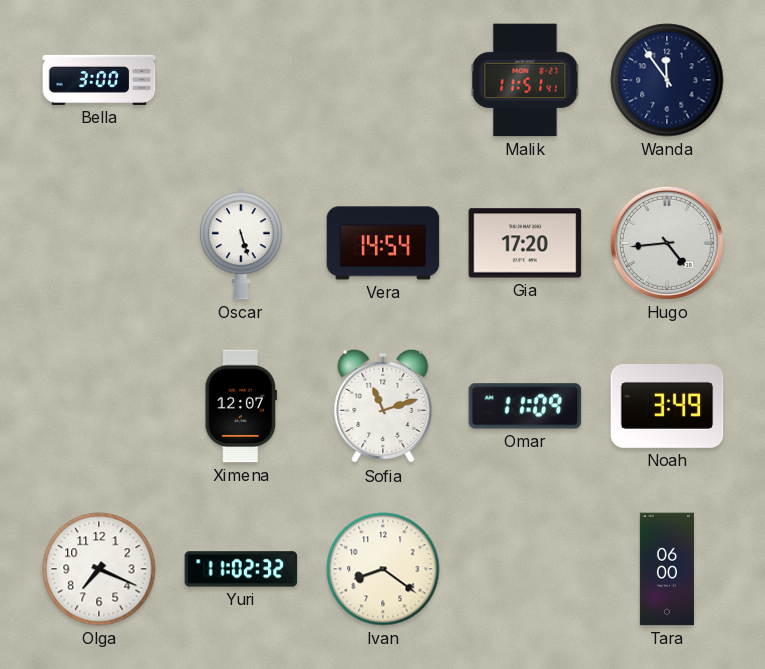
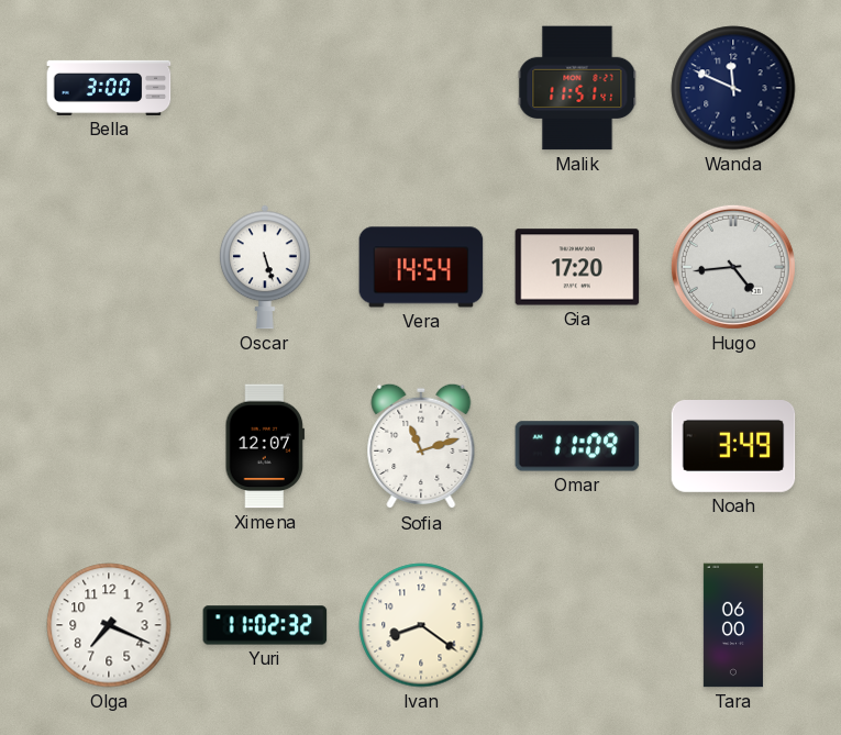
Wanda: 11:54 -> 11:49 (733, 88)
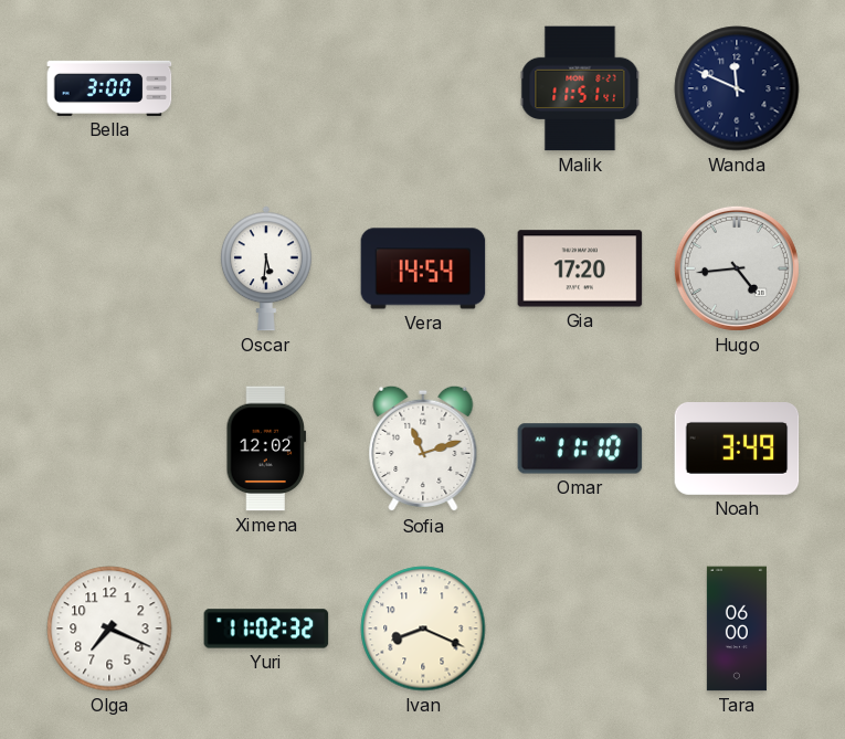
Oscar: 5:27 -> 5:31 (266, 268)
Ximena: 12:07 -> 12:02 (266, 448)
Omar: 11:09 -> 11:10 (580, 448)
Ivan: 8:21 -> 8:19 (423, 629)
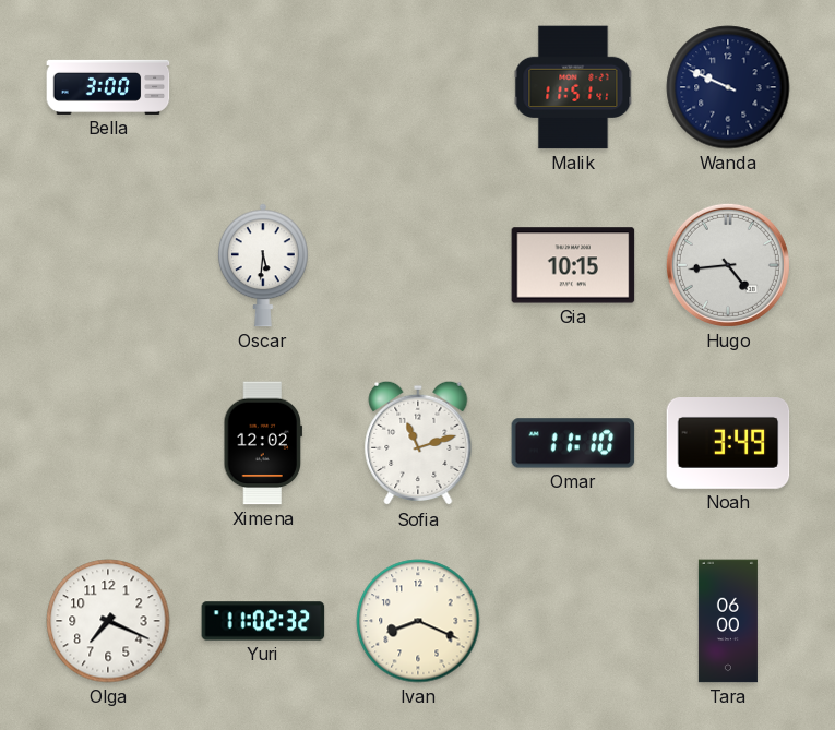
Wanda: 11:49 -> 9:49 (728, 87)
Vera: 14:54 -> none (423, 268)
Gia: 17:20 -> 10:15 (573, 265)
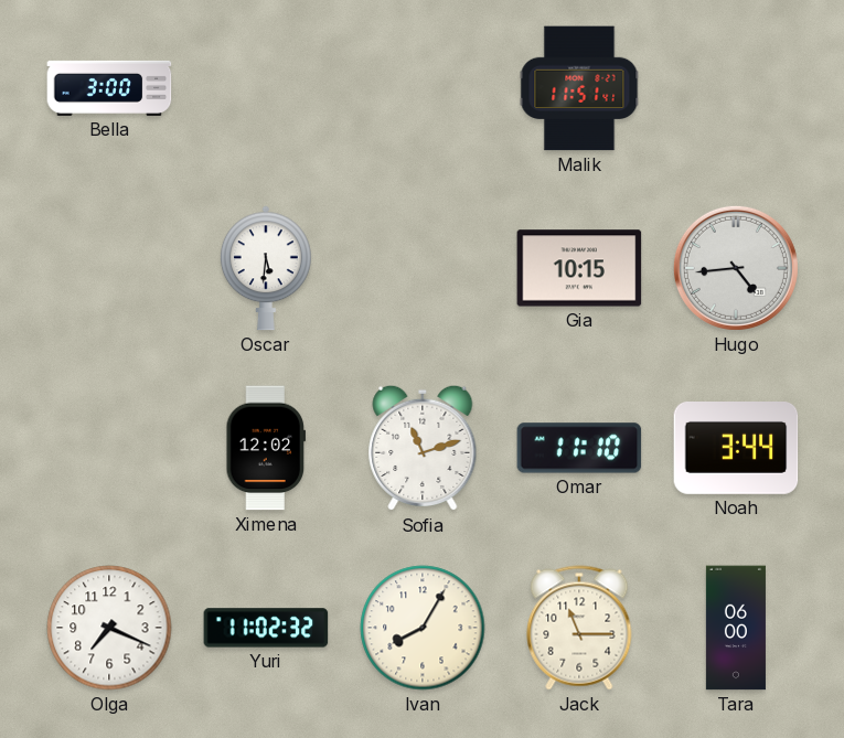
Wanda: 9:49 -> none (728, 87)
Noah: 3:49 -> 3:44 (736, 449)
Ivan: 8:19 -> 8:05 (423, 628)
Jack: none -> 11:15 (579, 628)
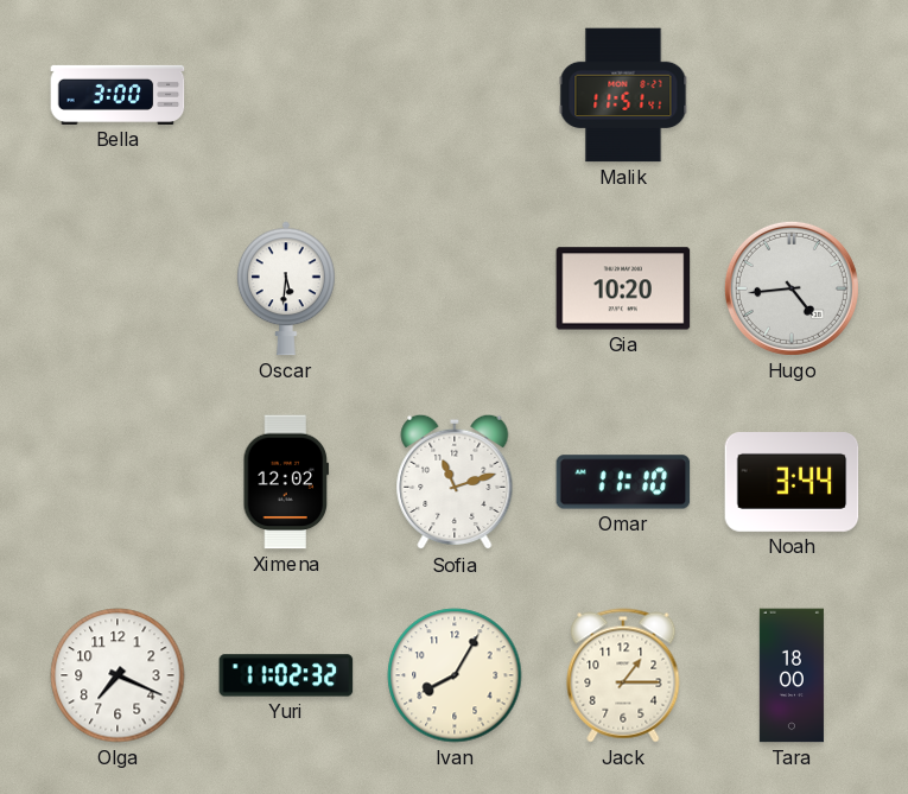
Gia: 10:15 -> 10:20 (623, 288)
Jack: 11:15 -> 1:15 (623, 675)
Tara: 06:00 -> 18:00 (792, 675)
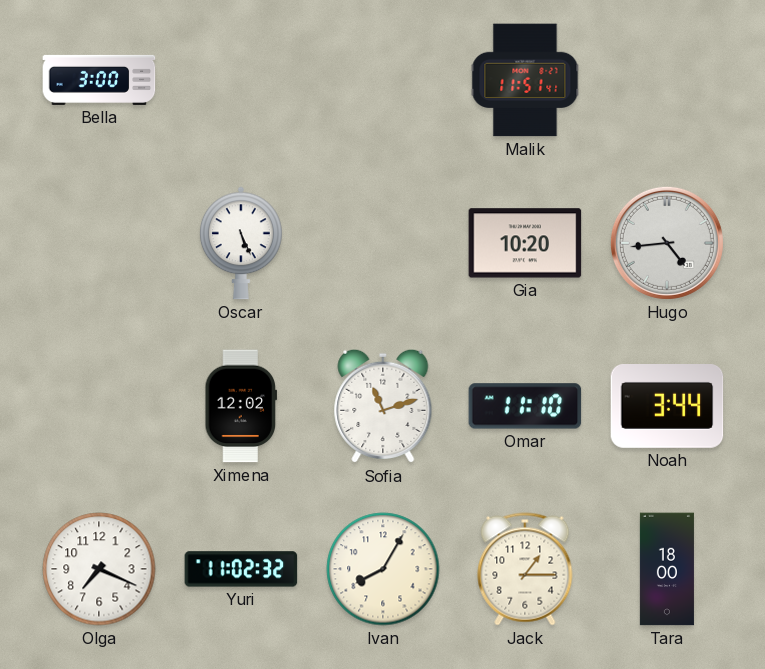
Oscar: 5:31 -> 5:26 (241, 243)
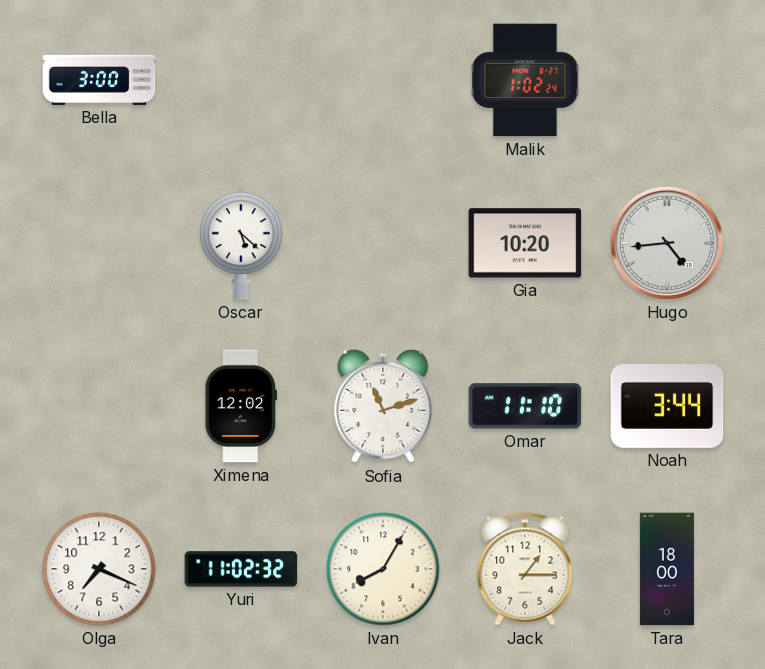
Malik: 11:51 -> 1:02 (525, 80)
Oscar: 5:26 -> 5:22 (241, 243)
